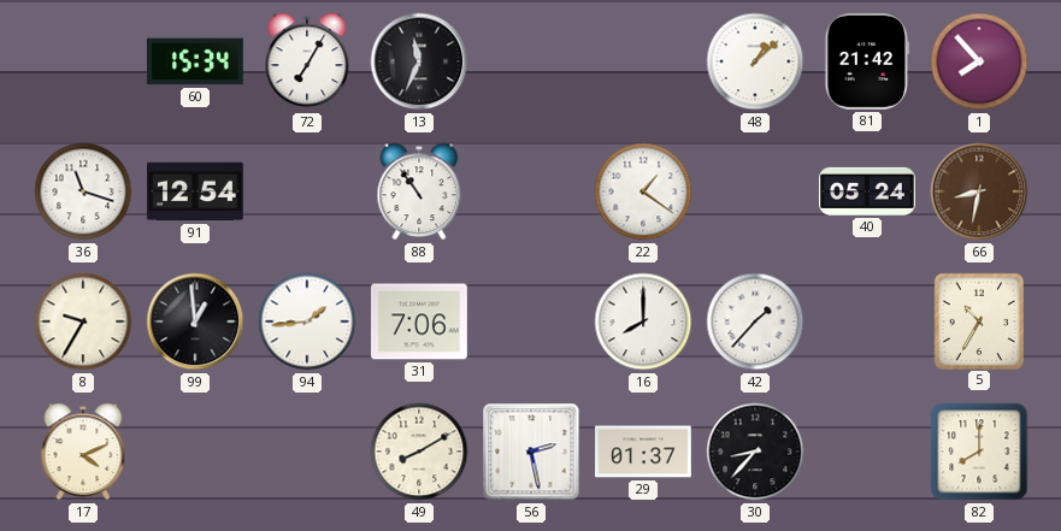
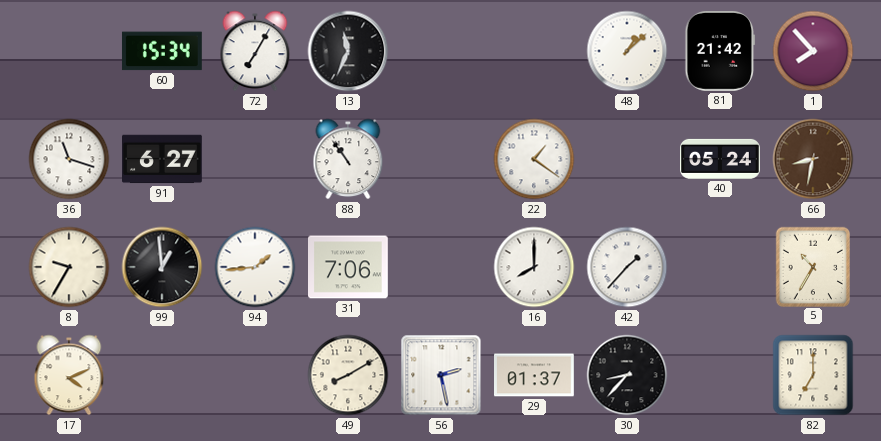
91: 12:54 -> 6:27 (163, 159)
82: 8:00 -> 7:00 (813, 375)
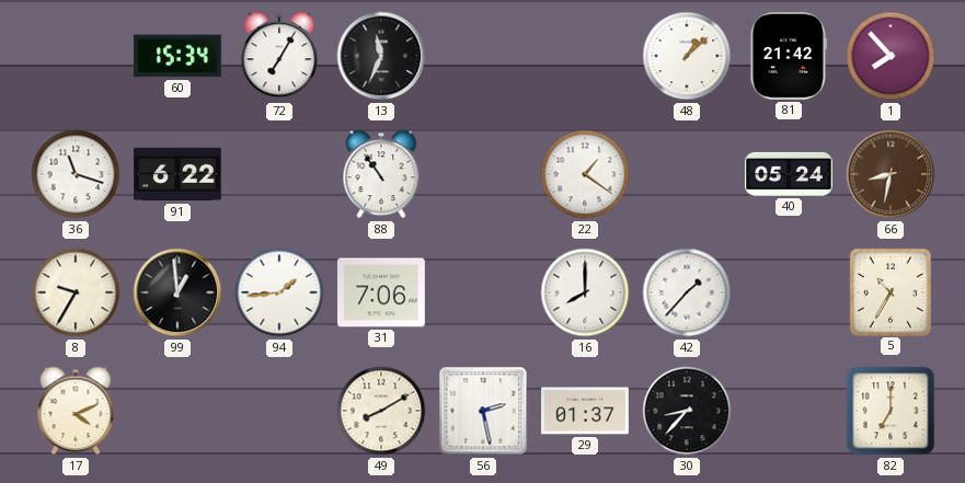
91: 6:27 -> 6:22 (179, 174)
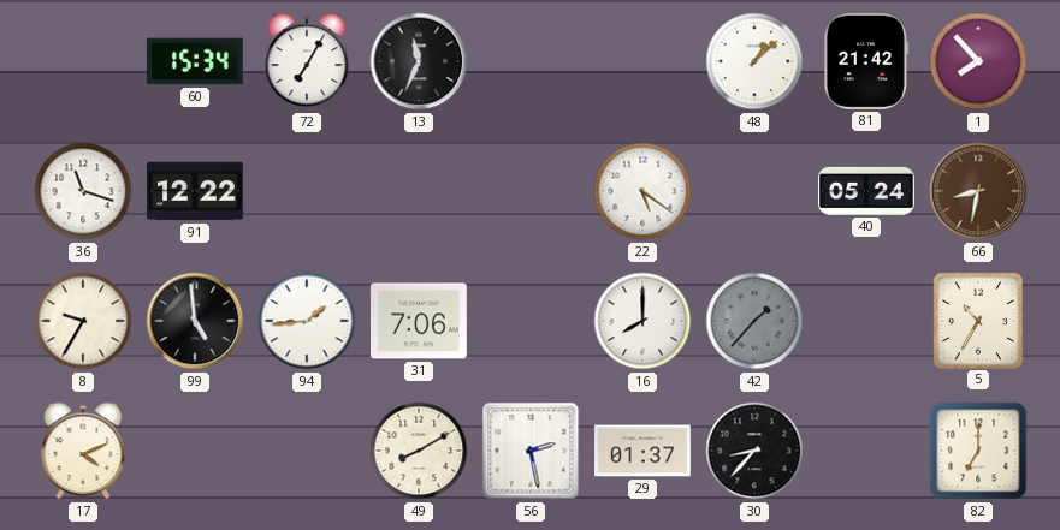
91: 6:22 -> 12:22 (196, 191)
88: 10:54 -> none (381, 174)
22: 1:21 -> 5:21 (642, 191)
99: 12:59 -> 4:59 (195, 321)
42 dial: white -> grey (754, 321)
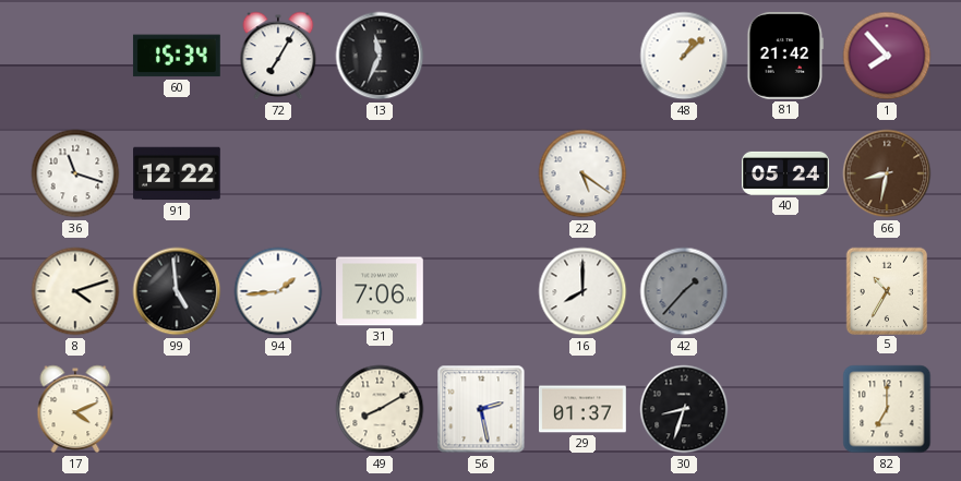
8: 9:35 -> 4:12 (75, 291)
30: 8:37 -> 8:33 (684, 409)
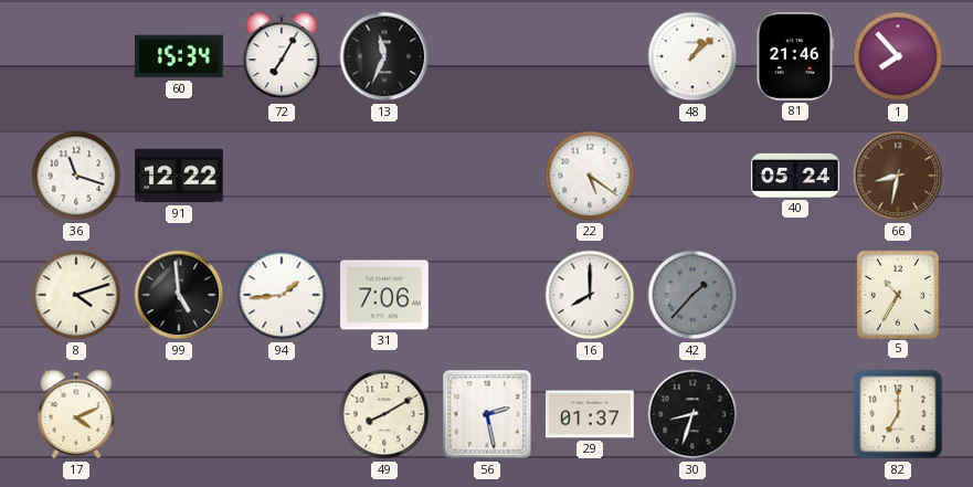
81: 21:42 -> 21:46 (795, 56)
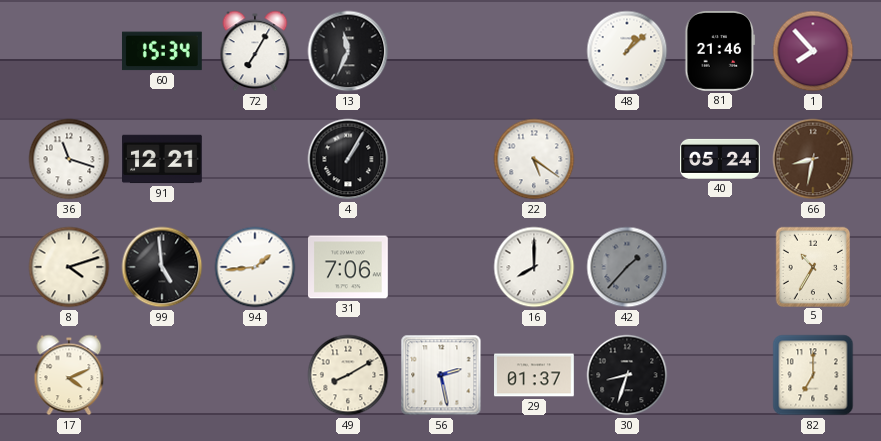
91: 12:22 -> 12:21 (163, 159)
4: none -> 1:05 (348, 159)
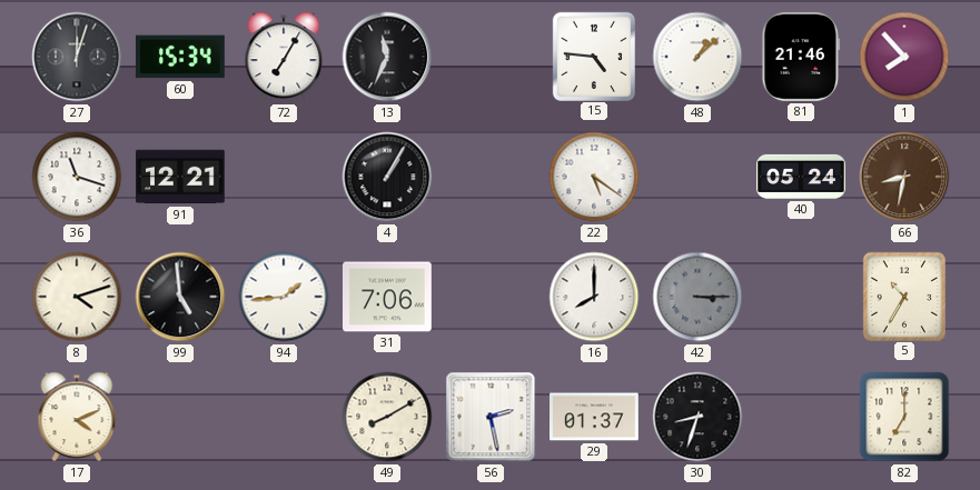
27: none -> 12:03 (77, 57)
15: none -> 4:46 (593, 56)
42: 1:37 -> 3:15 (697, 297)
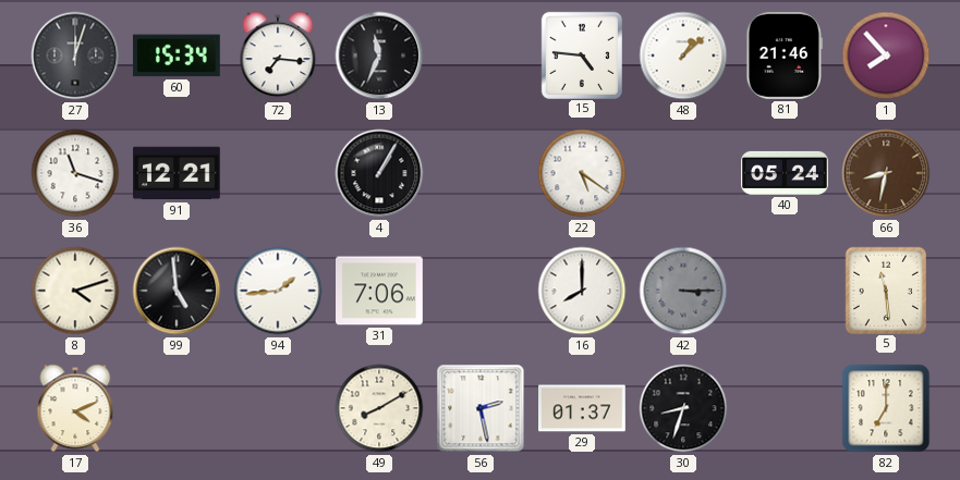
72: 7:05 -> 7:16 (278, 56)
5: 10:35 -> 11:29 (885, 290)
